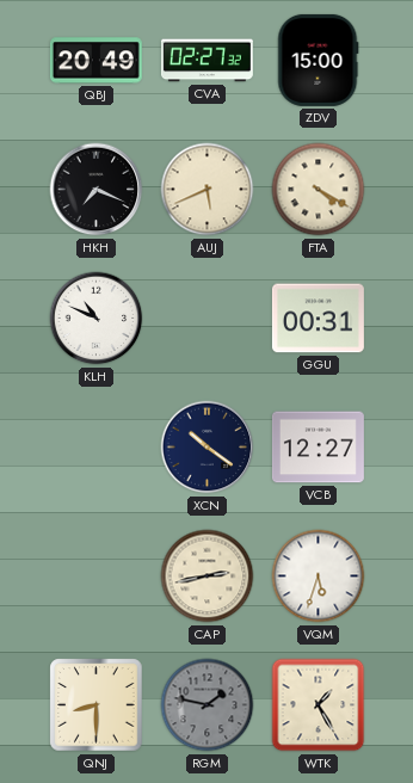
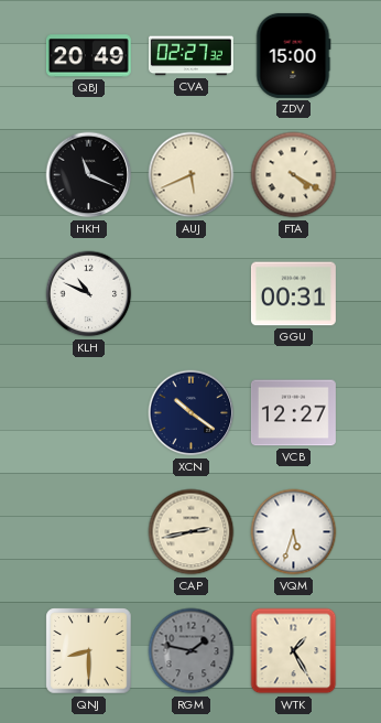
HKH: 7:19 -> 11:19 (89, 175)
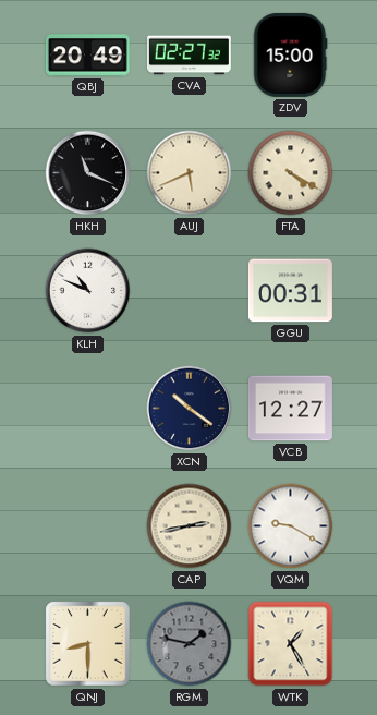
VQM: 5:33 -> 9:20 (291, 526)
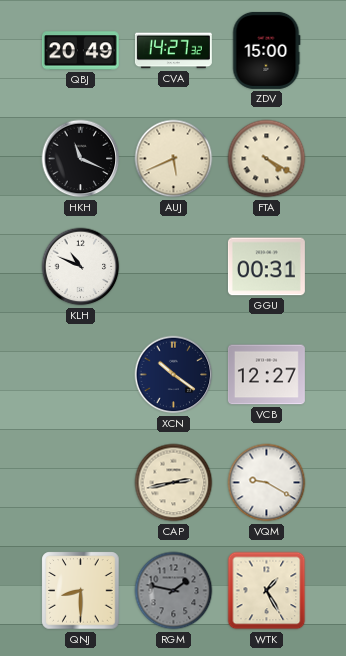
CVA: 02:27 -> 14:27 (173, 51)
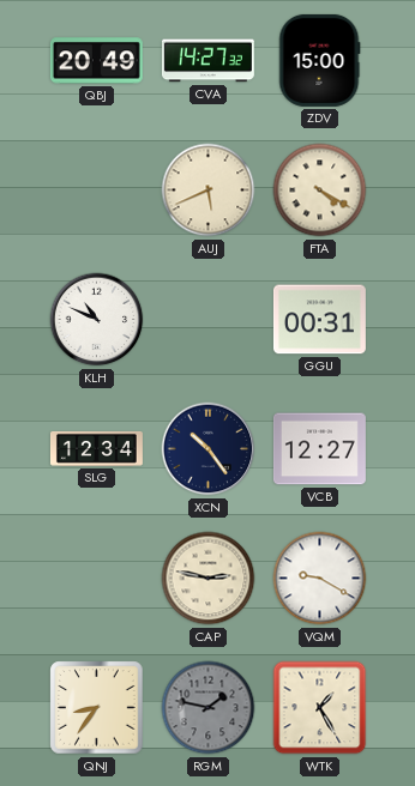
HKH: 11:19 -> none (81, 159)
SLG: none -> 12:34 (96, 448)
XCN: 10:21 -> 10:24 (209, 449)
CAP: 2:43 -> 2:47 (209, 579)
QNJ: 8:30 -> 8:36 (97, 708)
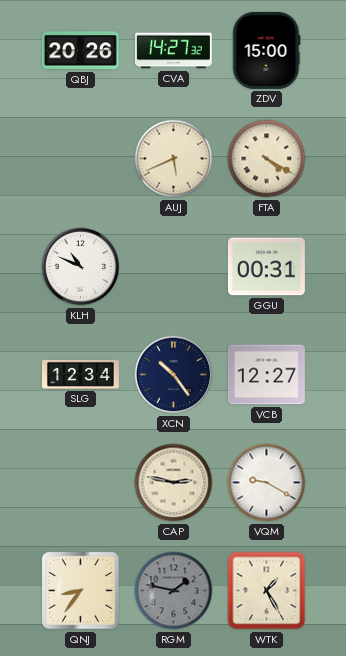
QBJ: 20:49 -> 20:26 (80, 51)
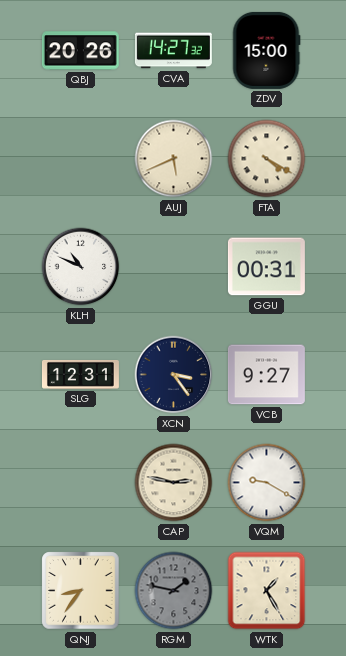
SLG: 12:34 -> 12:31 (80, 374)
XCN: 10:24 -> 3:24 (174, 375)
VCB: 12:27 -> 9:27 (266, 375)
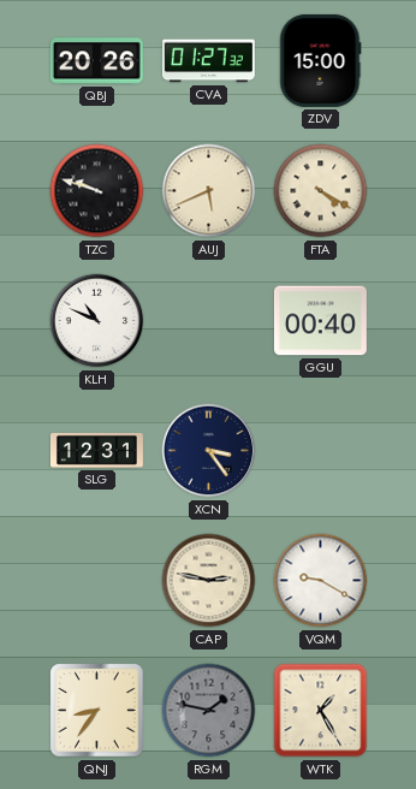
CVA: 14:27 -> 01:27 (208, 61)
TZC: none -> 9:48 (97, 191)
GGU: 00:31 -> 00:40 (320, 321)
VCB: 9:27 -> none (266, 375)
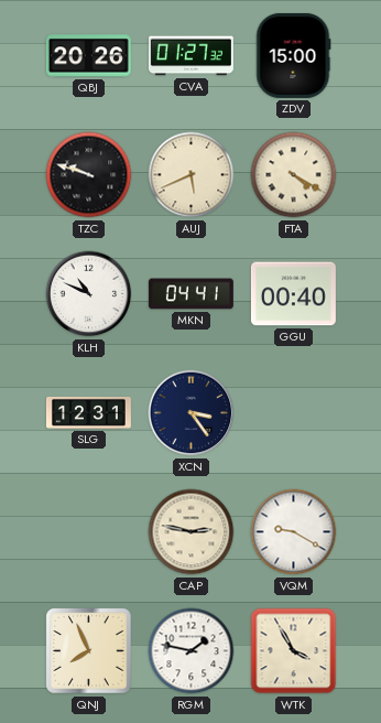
MKN: none -> 04:41 (190, 294)
QNJ: 8:36 -> 7:56 (89, 651)
RGM dial: grey -> white (192, 651)
WTK: 1:25 -> 3:55 (294, 651)
